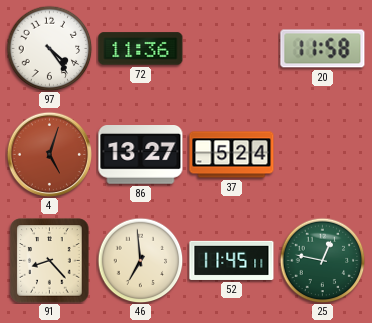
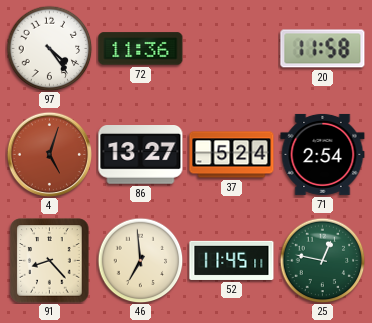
71: none -> 2:54 (323, 154)
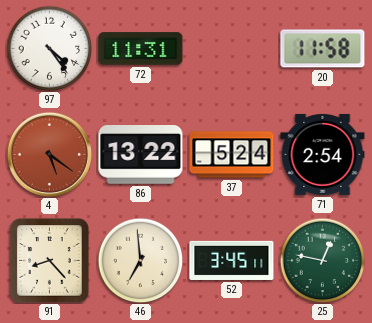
72: 11:36 -> 11:31 (141, 49)
4: 5:03 -> 5:21 (49, 154)
86: 13:27 -> 13:22 (141, 155)
52: 11:45 -> 3:45 (232, 260)
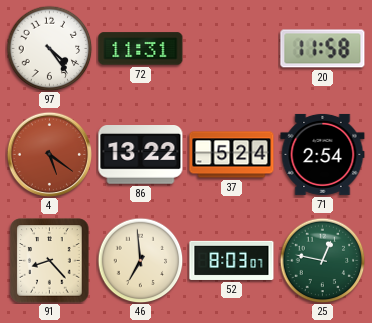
52: 3:45 -> 8:03 (232, 260)
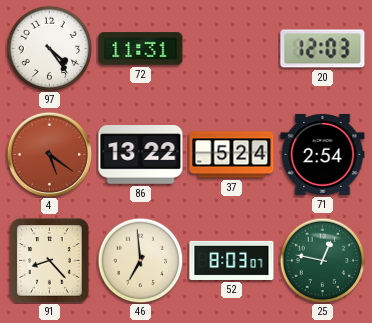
20: 11:58 -> 12:03 (323, 49)
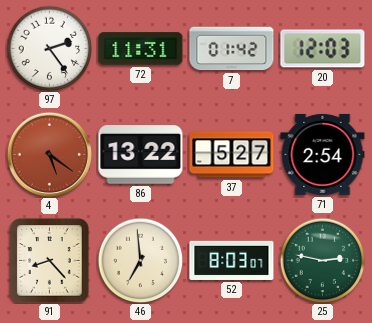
97: 4:24 -> 2:24 (49, 48)
7: none -> 01:42 (232, 49)
37: 5:24 -> 5:27 (232, 155)
25: 12:47 -> 2:47 (322, 260)
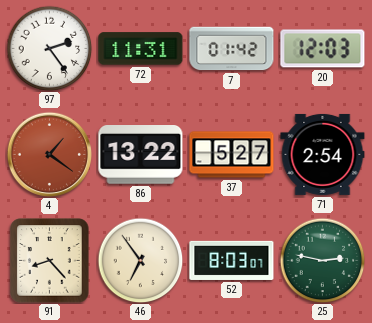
4: 5:21 -> 1:21 (49, 154)
46: 6:59 -> 6:54 (140, 260)
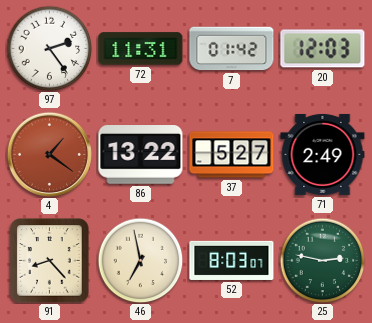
71: 2:54 -> 2:49 (323, 154)
46: 6:54 -> 6:58 (140, 260)
